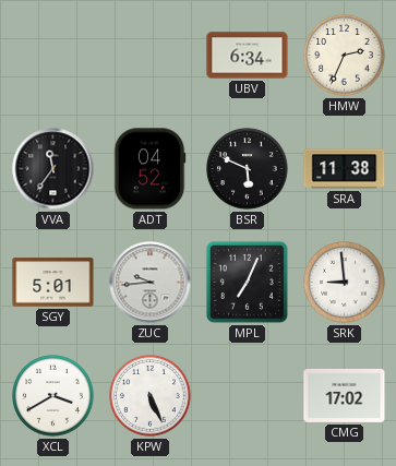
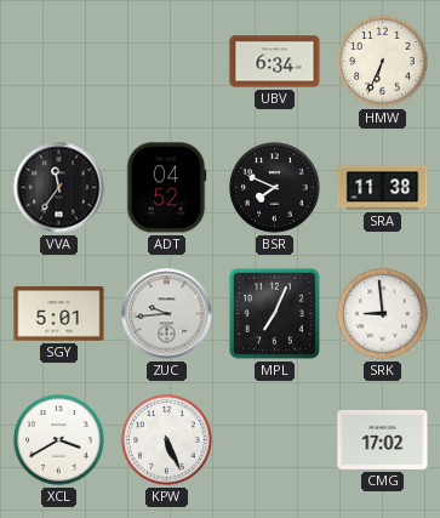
HMW: 2:34 -> 6:34 (383, 62)
BSR: 5:49 -> 7:49 (275, 188)
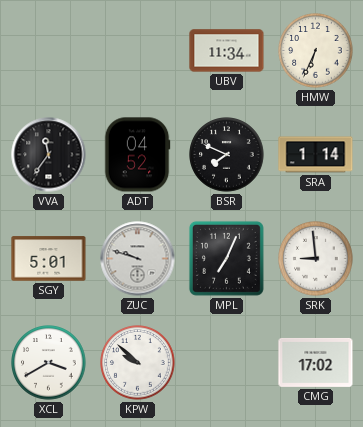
UBV: 6:34 -> 11:34 (227, 51)
SRA: 11:38 -> 1:14 (316, 155)
ZUC: 9:44 -> 9:48 (138, 259)
KPW: 5:26 -> 9:52 (138, 363)
